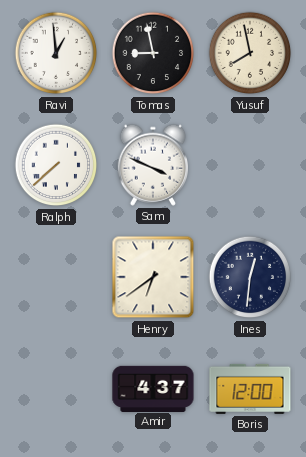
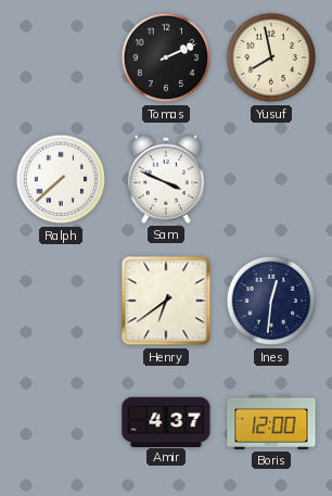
Ravi: 12:59 -> none (56, 53)
Tomas: 8:58 -> 2:11 (166, 58)
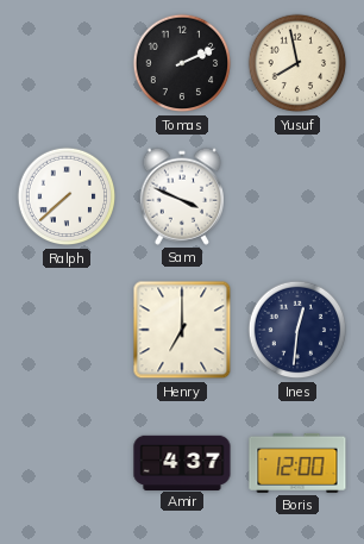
Henry: 6:39 -> 7:00 (182, 330)
